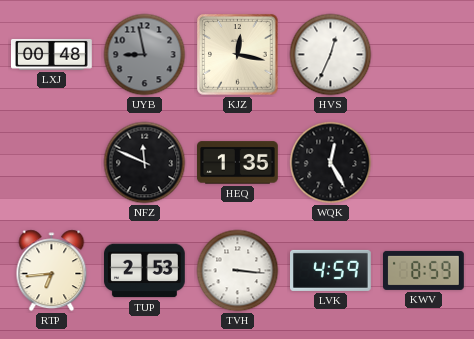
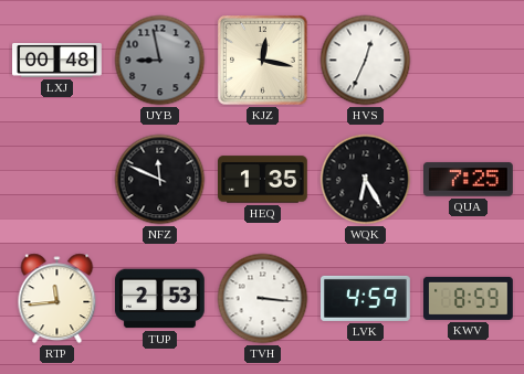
WQK: 12:25 -> 6:25 (366, 180)
QUA: none -> 7:25 (469, 180)
RTP: 6:44 -> 11:44 (57, 299)
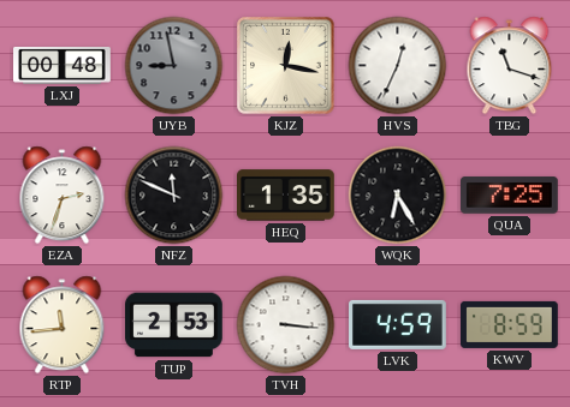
TBG: none -> 11:18 (510, 66)
EZA: none -> 2:33 (63, 196)
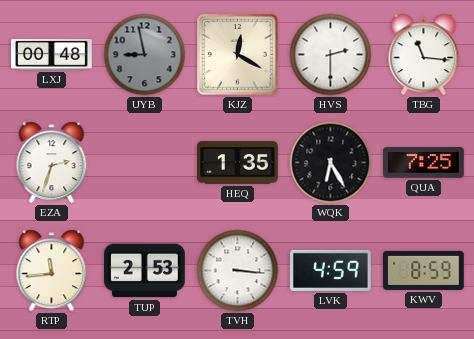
KJZ: 12:17 -> 12:20 (238, 55)
HVS: 12:34 -> 2:30 (331, 55)
TBG: 11:18 -> 11:16 (424, 55)
NFZ: 11:49 -> none (174, 196)
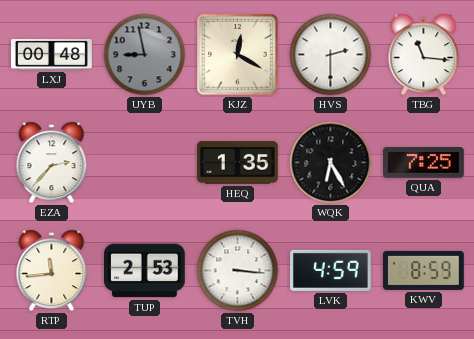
EZA: 2:33 -> 2:37 (52, 163)
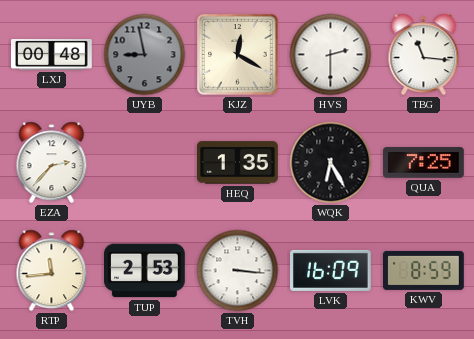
LVK: 4:59 -> 16:09 (331, 270)
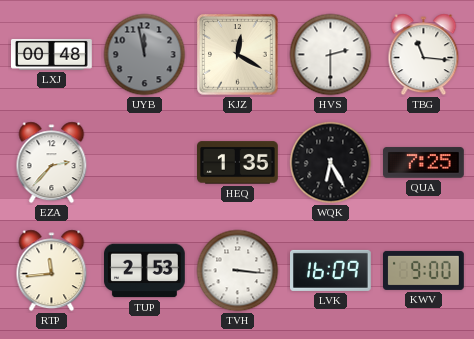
UYB: 8:58 -> 11:58 (145, 55)
KWV: 8:59 -> 9:00 (424, 270)
